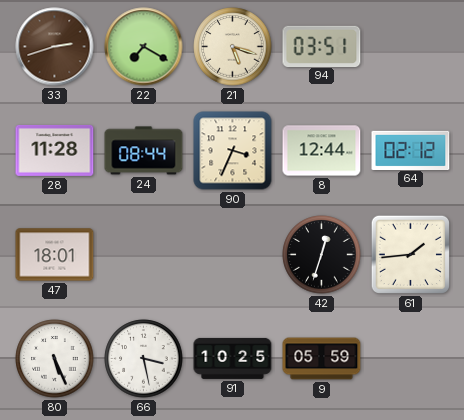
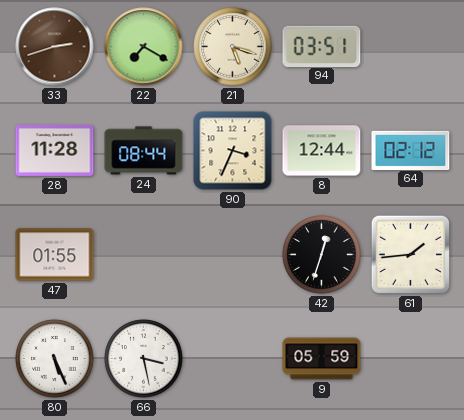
47: 18:01 -> 01:55 (55, 255)
91: 10:25 -> none (233, 358)
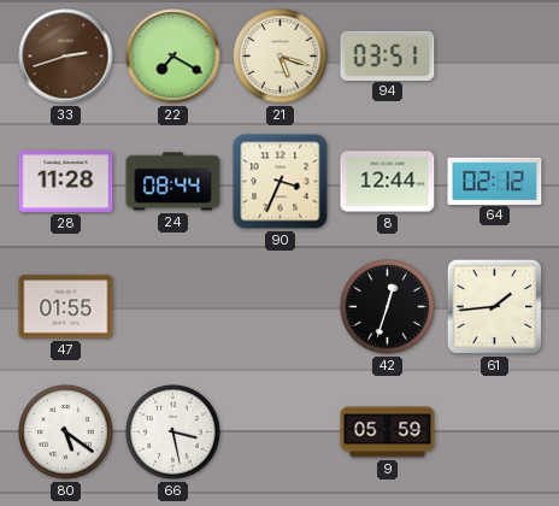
80: 5:26 -> 5:21 (66, 433)
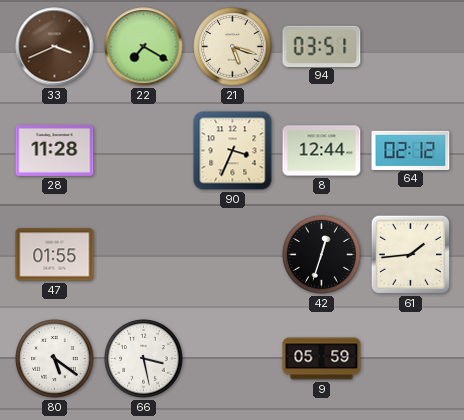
33: 2:42 -> 3:41 (55, 47)
24: 08:44 -> none (173, 182)
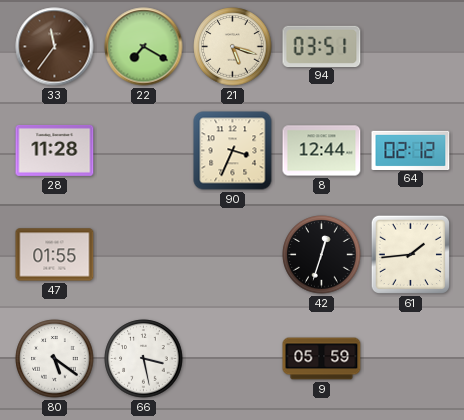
33: 3:41 -> 11:36 (55, 47)
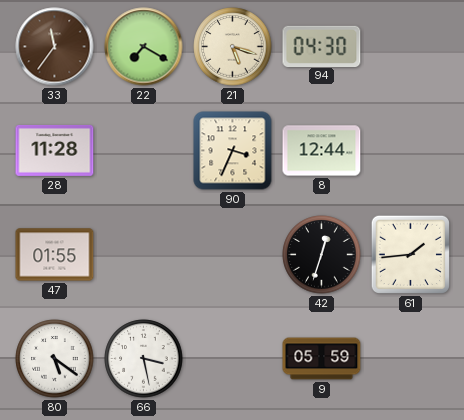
94: 03:51 -> 04:30 (322, 46)
64: 02:12 -> none (411, 150)
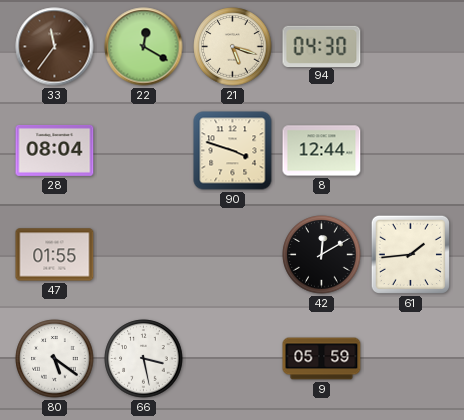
22: 7:20 -> 12:20 (144, 47)
28: 11:28 -> 08:04 (55, 150)
90: 3:34 -> 3:48 (233, 151)
42: 12:33 -> 12:10 (322, 255)
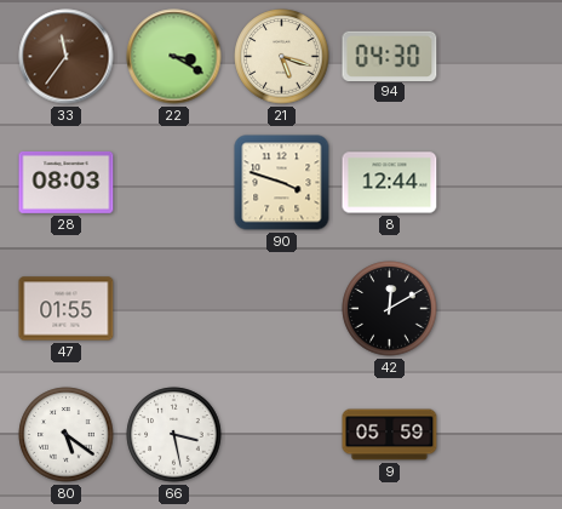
22: 12:20 -> 3:20 (174, 57)
28: 08:04 -> 08:03 (67, 182)
61: 1:44 -> none (410, 254)
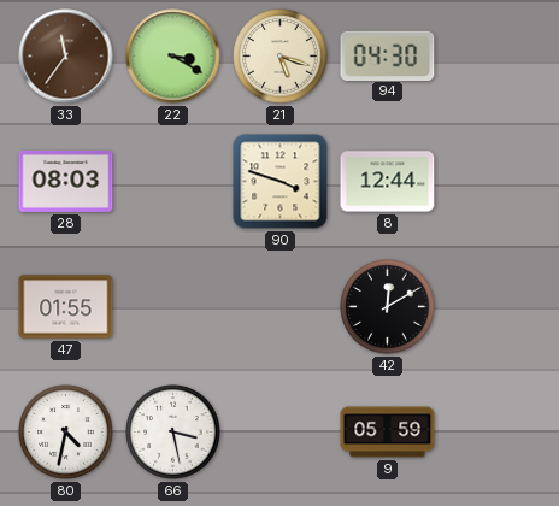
80: 5:21 -> 4:32 (66, 433)
